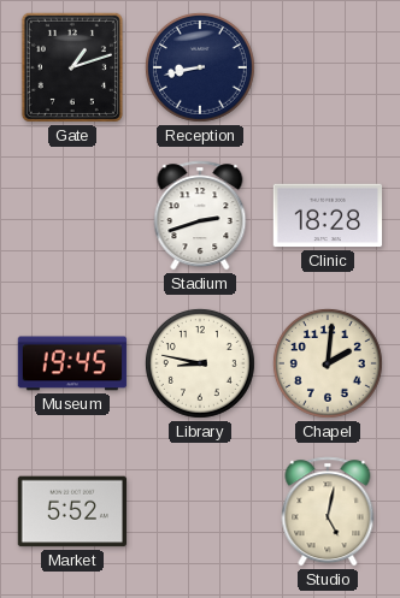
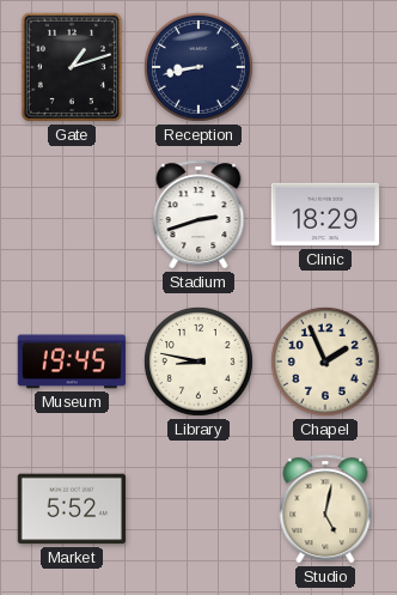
Clinic: 18:28 -> 18:29 (325, 214)
Chapel: 2:01 -> 1:56 (325, 362)
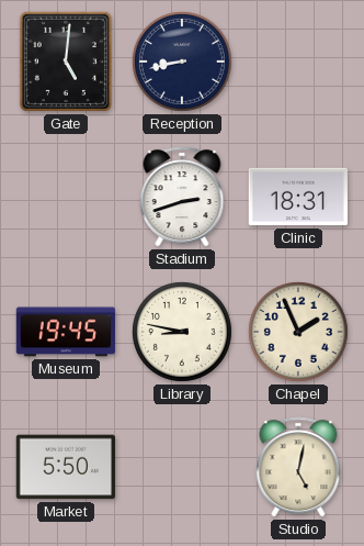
Gate: 1:12 -> 5:01 (66, 62)
Clinic: 18:29 -> 18:31 (298, 197)
Market: 5:52 -> 5:50 (66, 467)
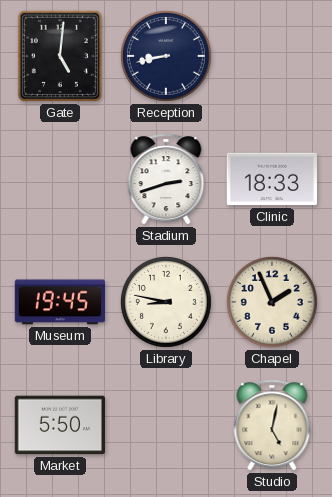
Clinic: 18:31 -> 18:33 (272, 179)
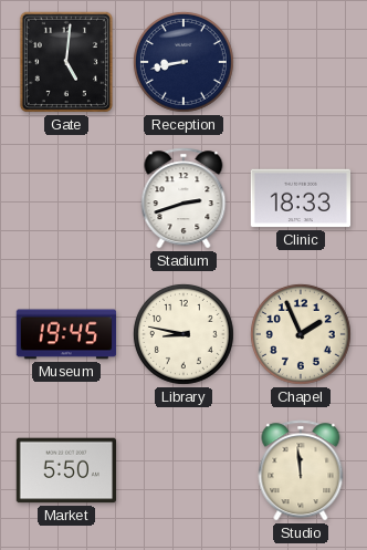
Studio: 5:02 -> 11:59 (301, 470)
